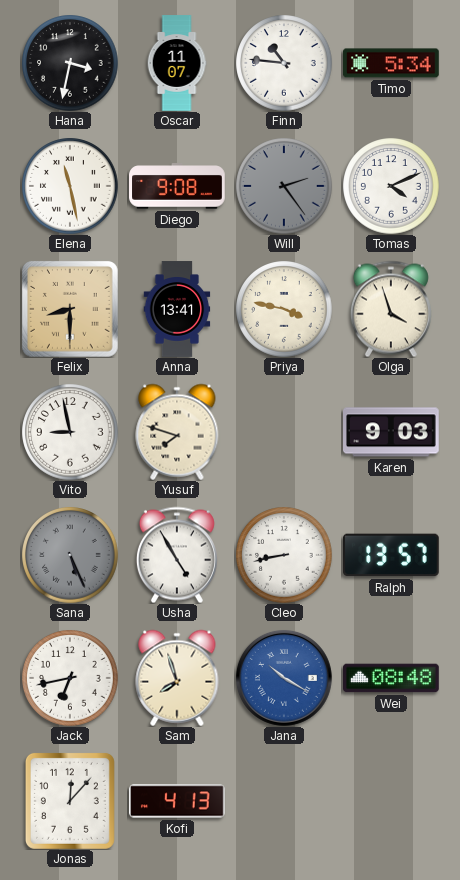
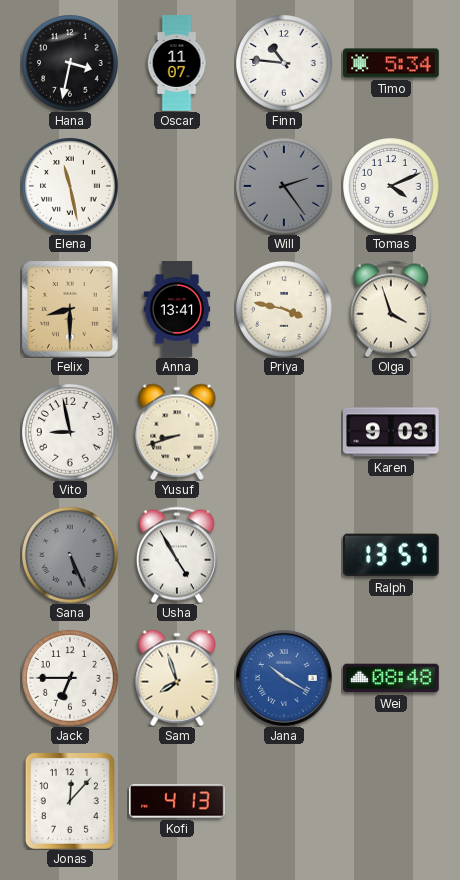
Diego: 9:08 -> none (177, 186)
Yusuf: 7:48 -> 8:42 (177, 432)
Cleo: 8:43 -> none (284, 555)
Jack: 6:43 -> 6:45 (70, 678)
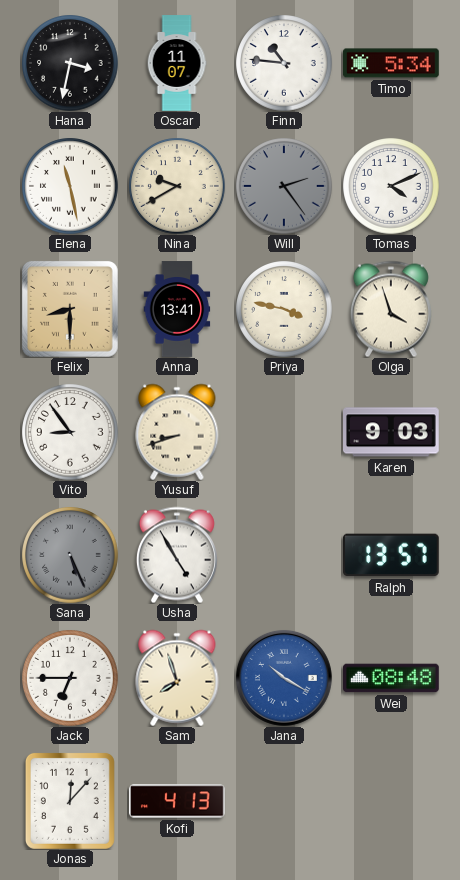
Nina: none -> 9:40 (177, 186)
Vito: 8:58 -> 8:54 (70, 432)
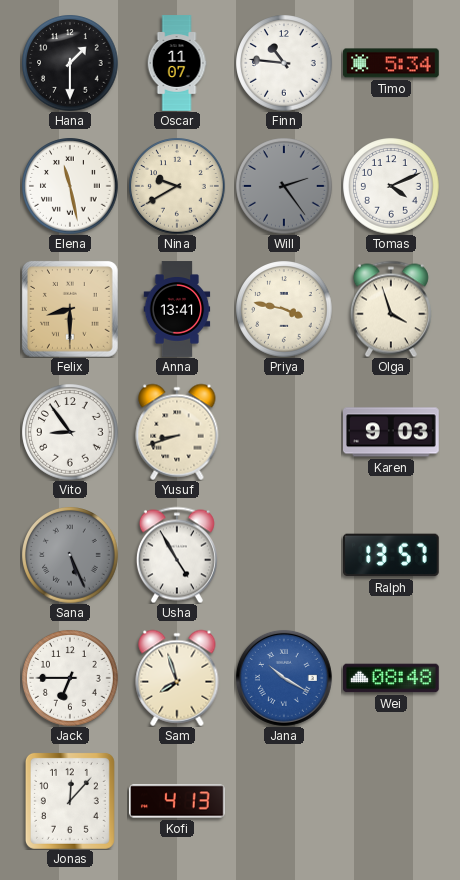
Hana: 3:32 -> 1:30 (70, 63)
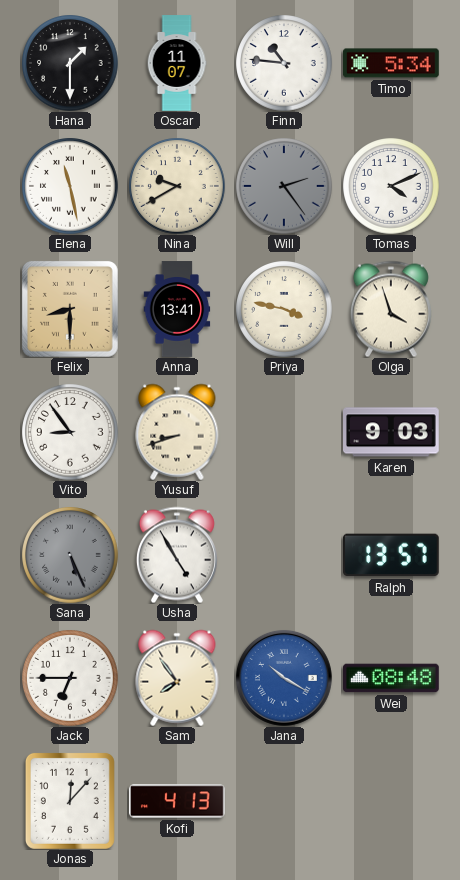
Sam: 7:57 -> 7:54 (177, 678)
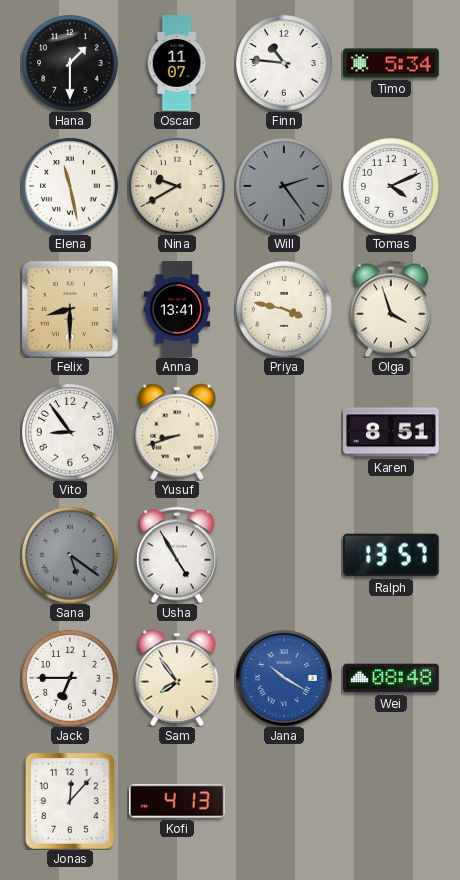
Karen: 9:03 -> 8:51 (392, 432)
Sana: 5:26 -> 5:21 (70, 555)
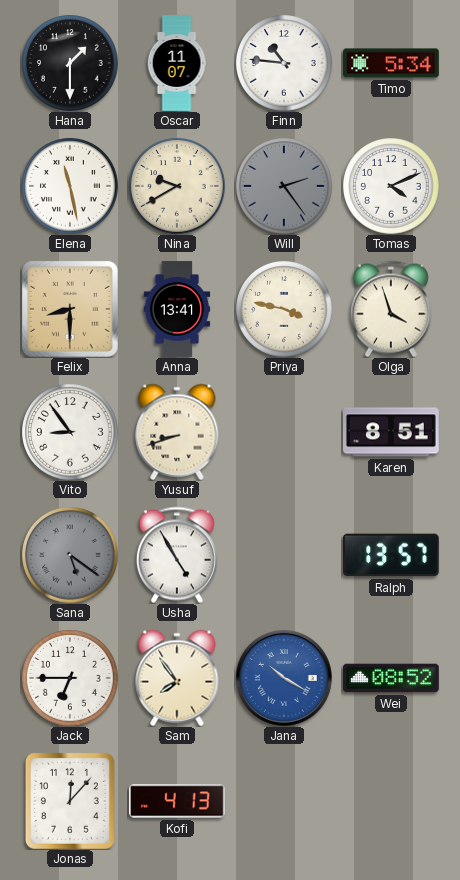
Wei: 08:48 -> 08:52 (392, 678)
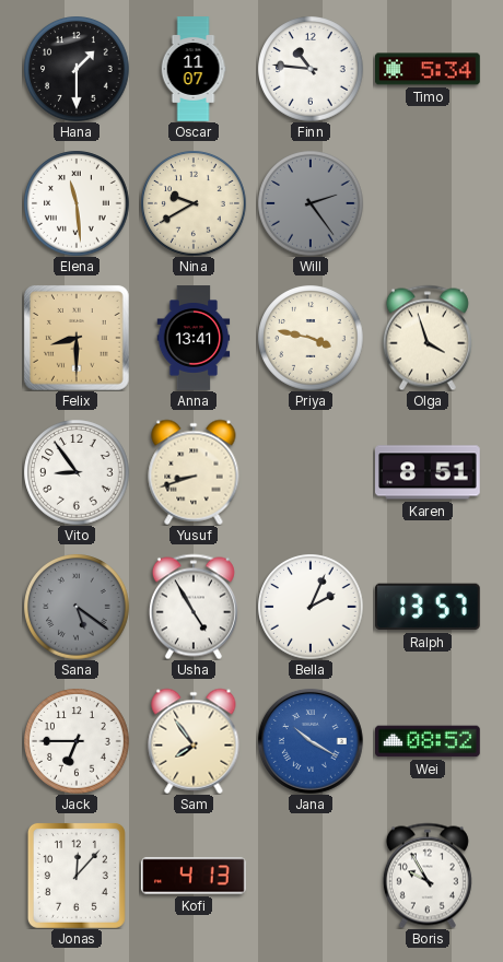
Elena: 11:28 -> 11:29 (77, 203)
Tomas: 4:11 -> none (391, 186)
Bella: none -> 2:04 (311, 607)
Boris: none -> 9:55 (428, 876)
